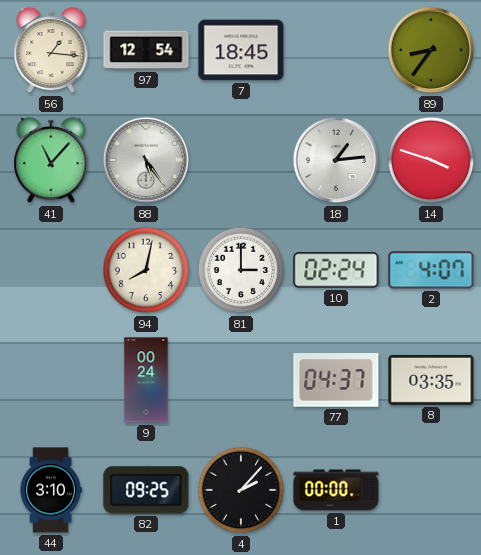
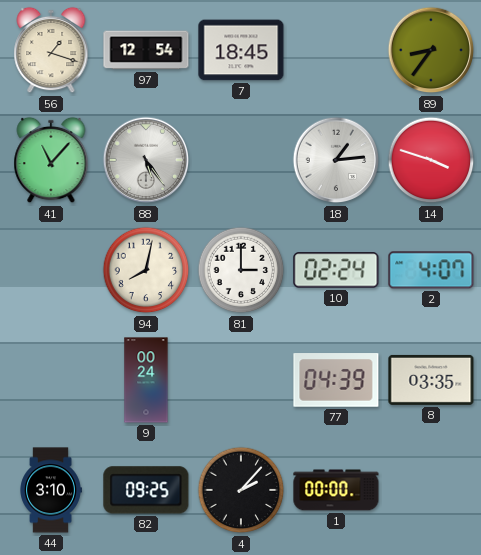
56: 1:16 -> 1:18 (51, 50)
77: 04:37 -> 04:39 (336, 380)
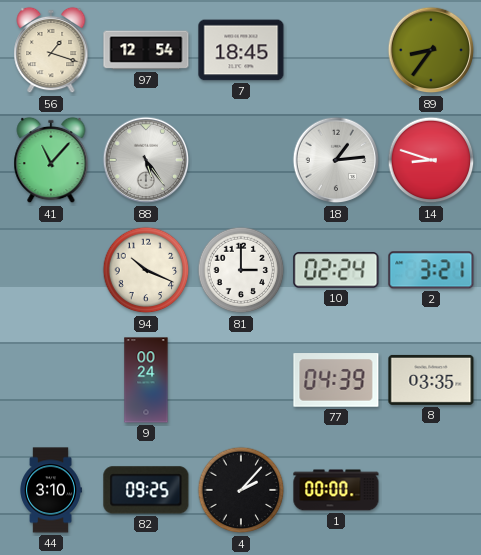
14: 3:48 -> 8:48 (431, 160)
94: 8:02 -> 10:19 (146, 270)
2: 4:07 -> 3:21 (431, 270)
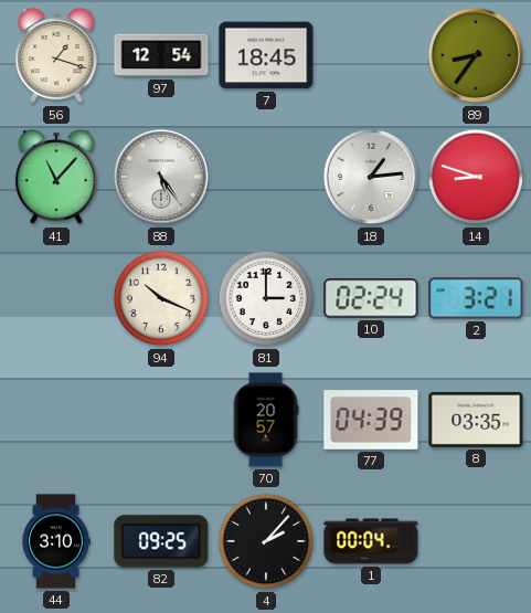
9: 00:24 -> none (146, 380)
70: none -> 20:57 (266, 420)
1: 00:00 -> 00:04 (371, 541)
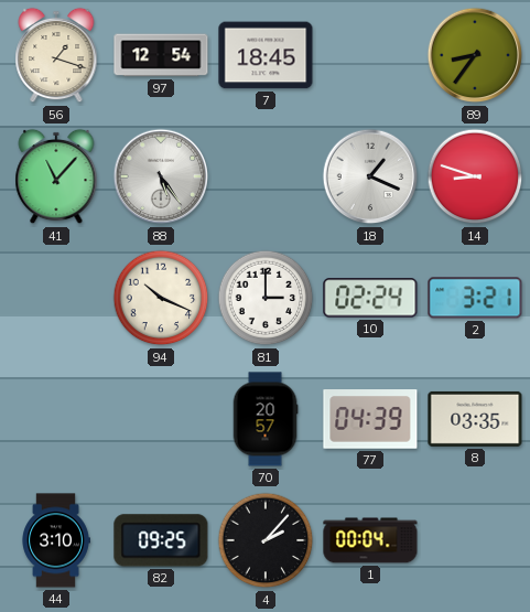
18: 1:14 -> 1:19 (370, 176)
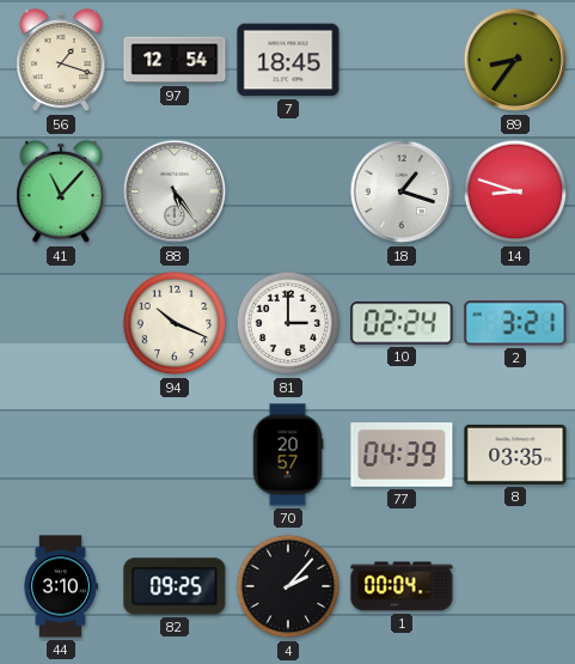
18: 1:19 -> 1:18 (402, 191)
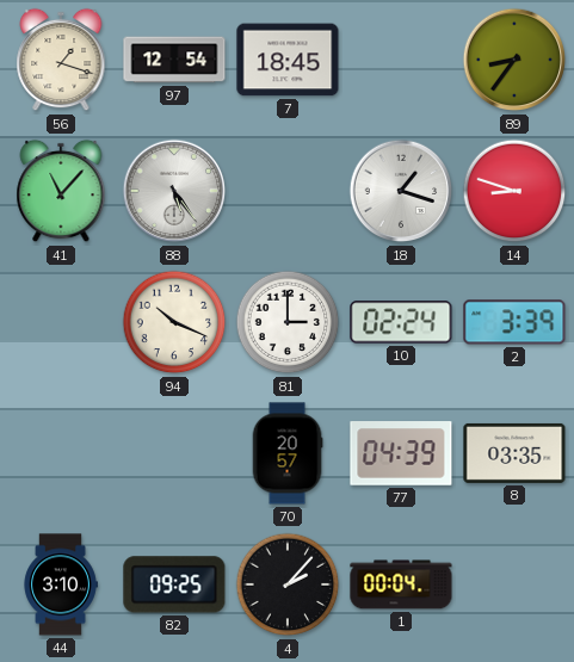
2: 3:21 -> 3:39 (514, 322)
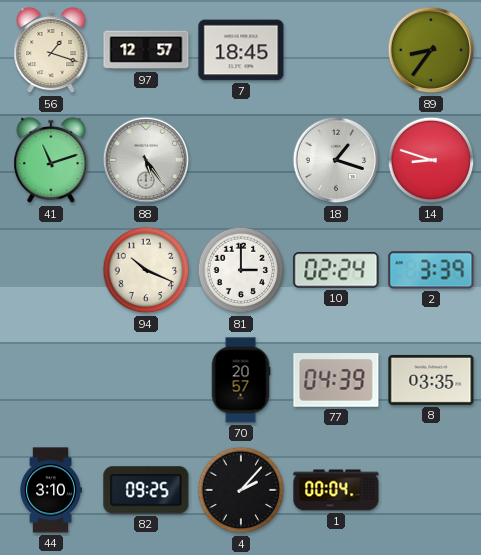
97: 12:54 -> 12:57 (146, 50)
41: 11:07 -> 11:12 (51, 160)
